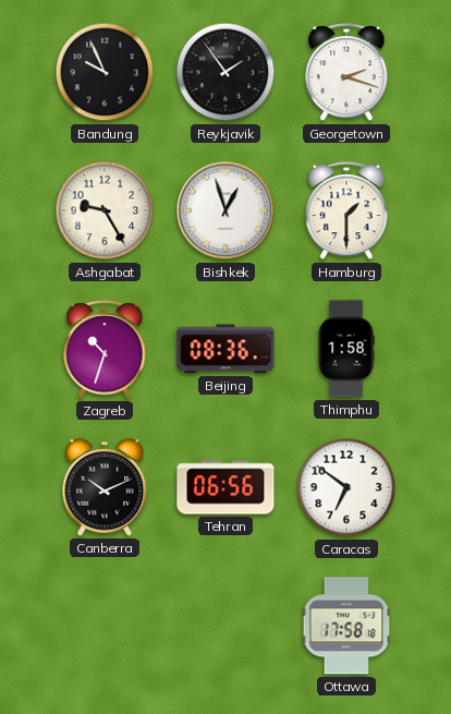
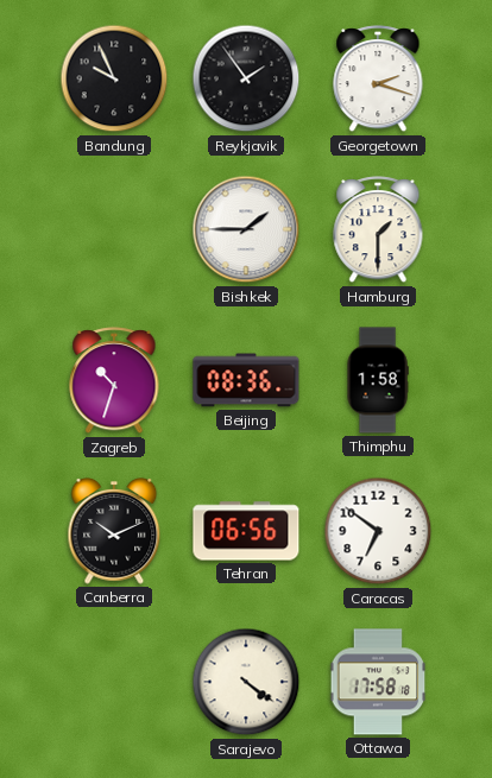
Ashgabat: 9:25 -> none (105, 210)
Bishkek: 12:57 -> 1:45 (246, 229)
Sarajevo: none -> 4:21 (246, 682)
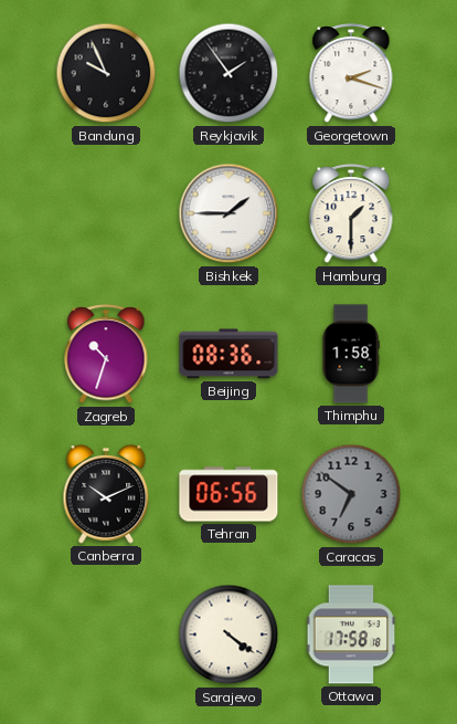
Caracas dial: white -> grey (351, 494)
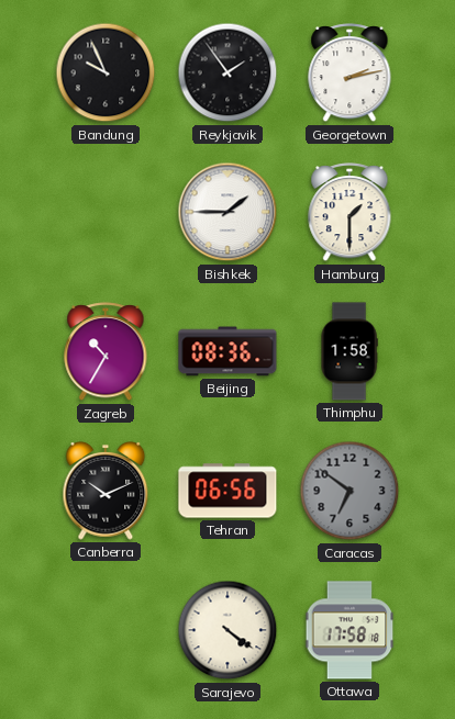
Georgetown: 2:18 -> 2:13 (349, 74)
Zagreb: 10:33 -> 10:35 (106, 352)
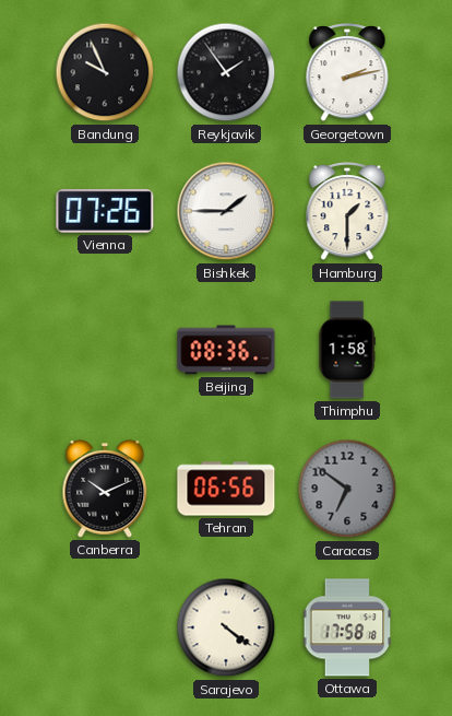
Vienna: none -> 07:26 (105, 211)
Zagreb: 10:35 -> none (106, 352)
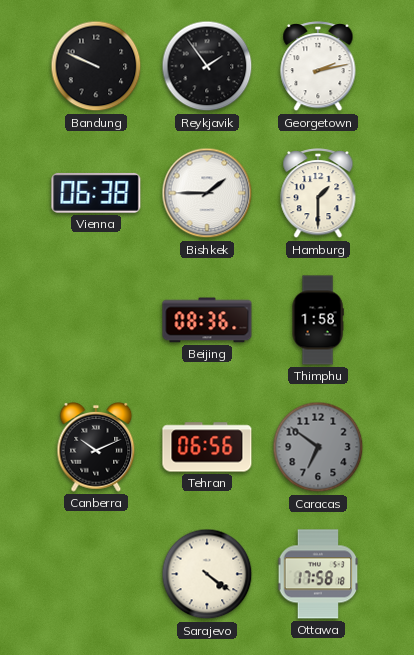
Bandung: 9:56 -> 9:49 (96, 66)
Vienna: 07:26 -> 06:38 (96, 193)
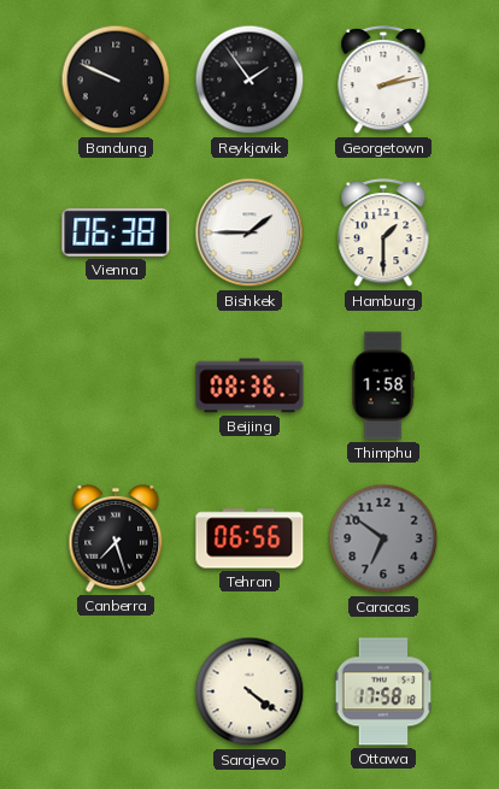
Canberra: 10:11 -> 7:27 (116, 540)
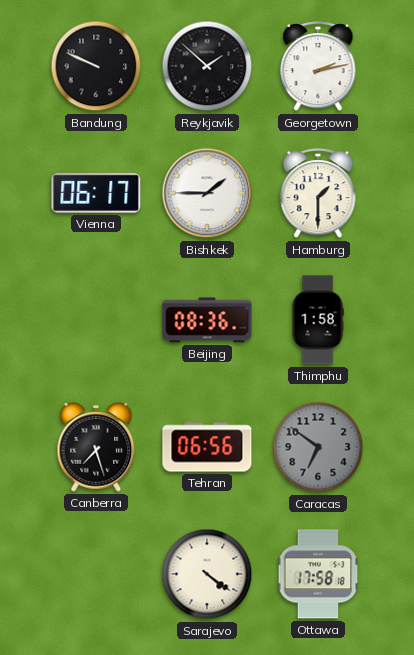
Reykjavik: 1:54 -> 1:52 (207, 66)
Vienna: 06:38 -> 06:17 (96, 193)
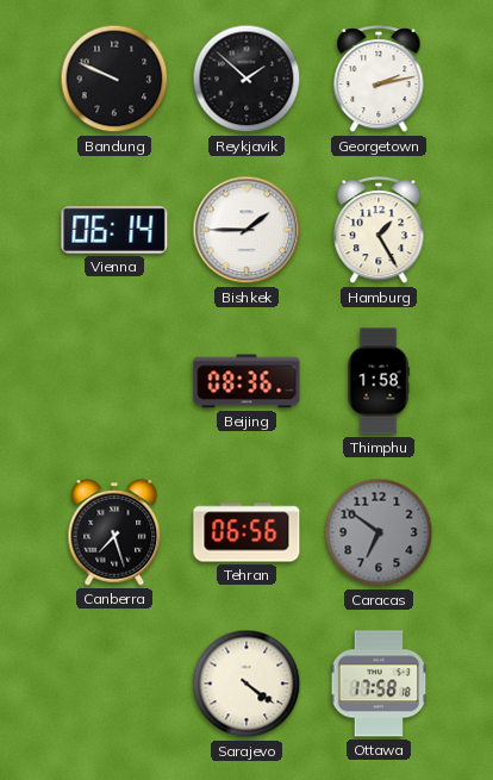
Vienna: 06:17 -> 06:14 (114, 230)
Hamburg: 1:30 -> 1:25 (379, 231)
